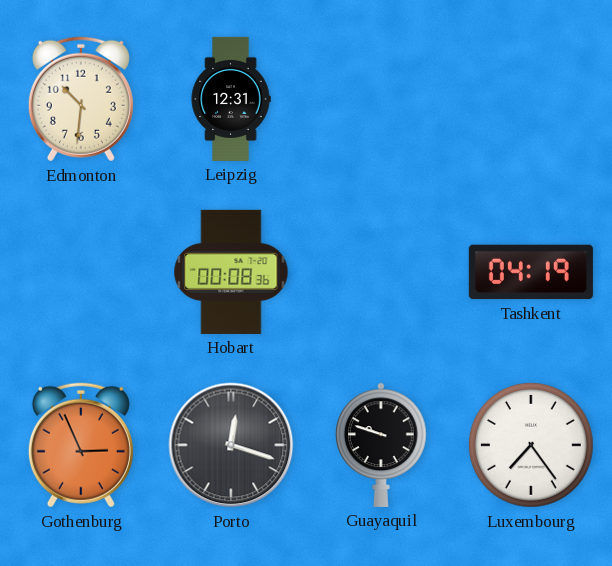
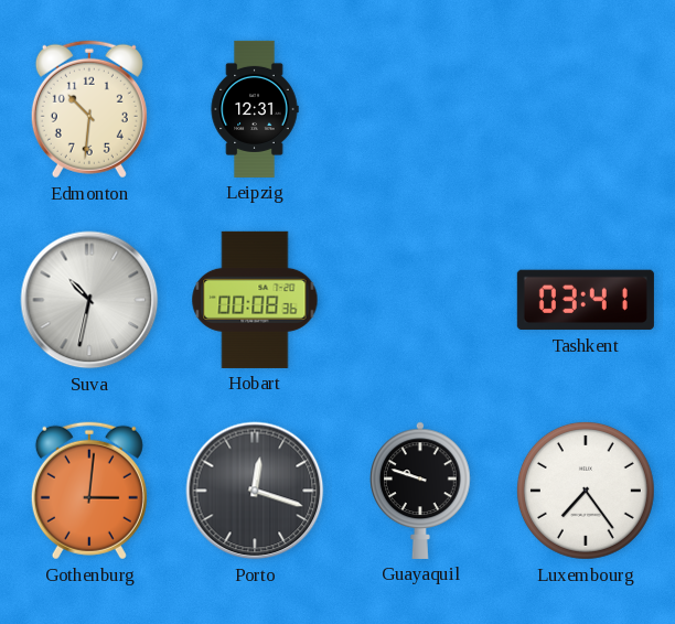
Suva: none -> 10:32 (89, 300)
Tashkent: 04:19 -> 03:41 (586, 300)
Gothenburg: 2:56 -> 3:01 (89, 491)
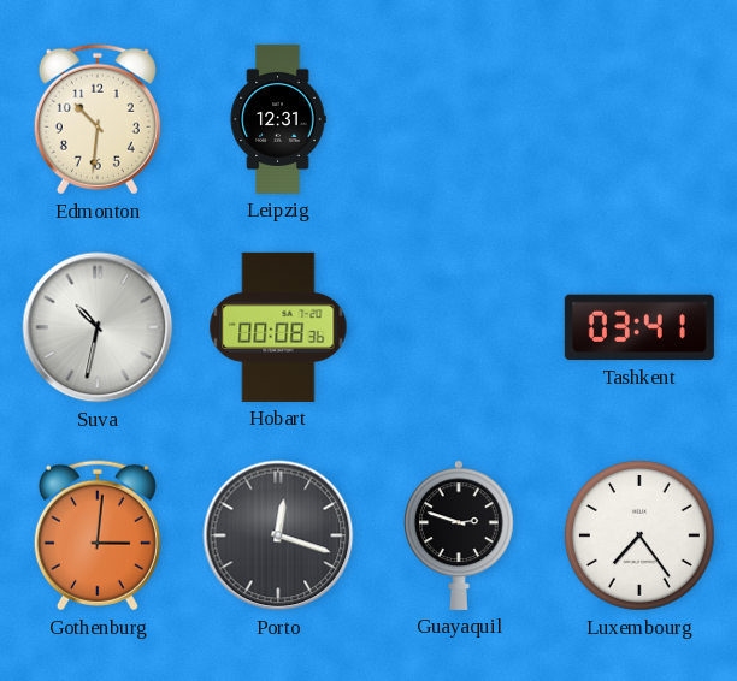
Guayaquil: 9:48 -> 2:48 (459, 535)
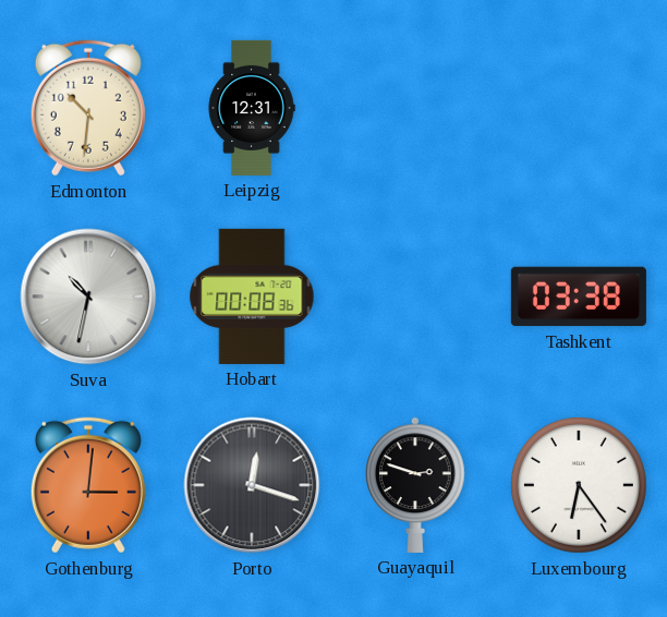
Tashkent: 03:41 -> 03:38 (579, 297)
Luxembourg: 7:24 -> 6:24 (579, 485)
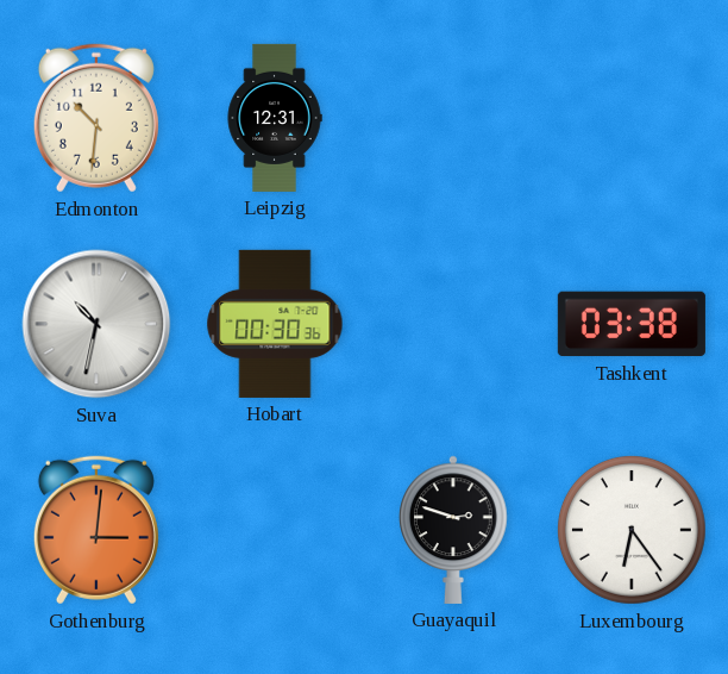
Hobart: 00:08 -> 00:30 (275, 324)
Porto: 12:18 -> none (252, 485)
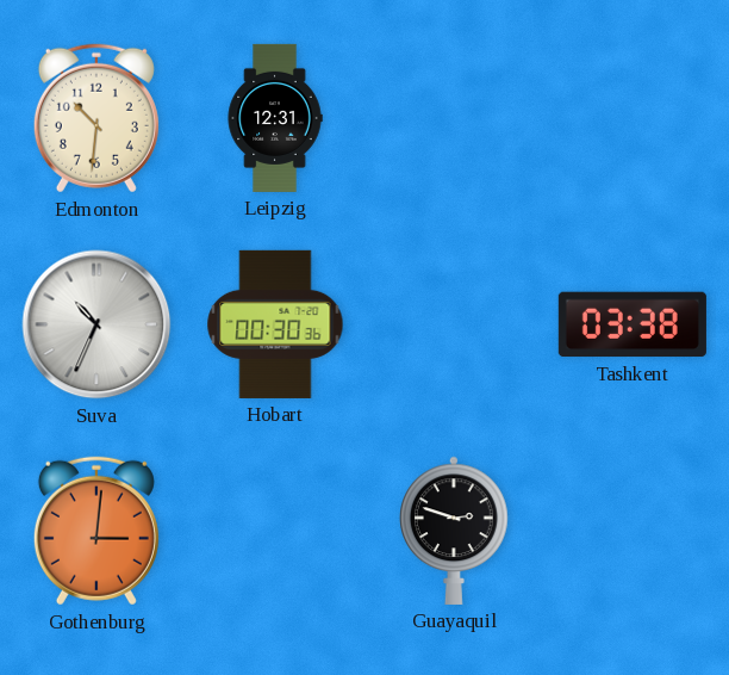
Suva: 10:32 -> 10:34 (96, 324)
Luxembourg: 6:24 -> none (632, 530)
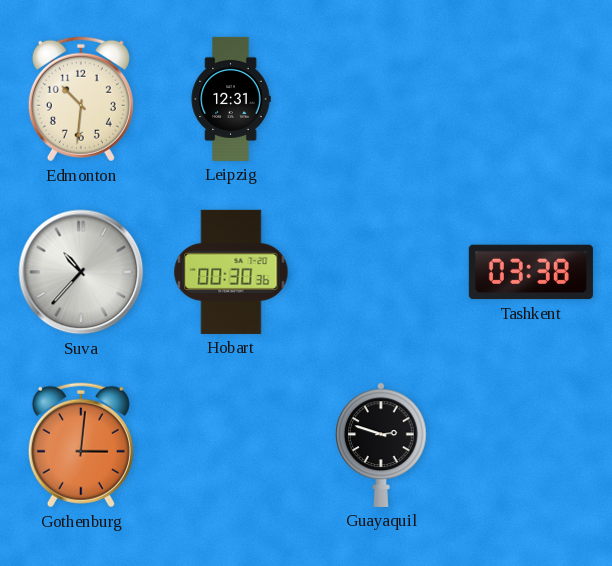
Suva: 10:34 -> 10:37 (81, 272)
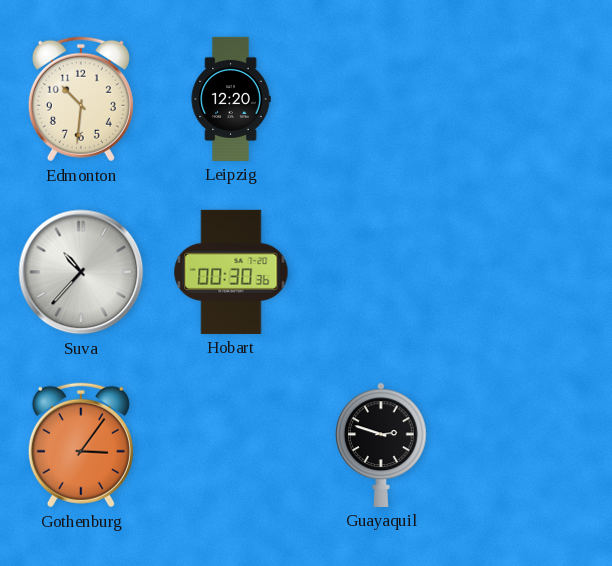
Leipzig: 12:31 -> 12:20 (231, 99)
Tashkent: 03:38 -> none (531, 272)
Gothenburg: 3:01 -> 3:06 (81, 445)
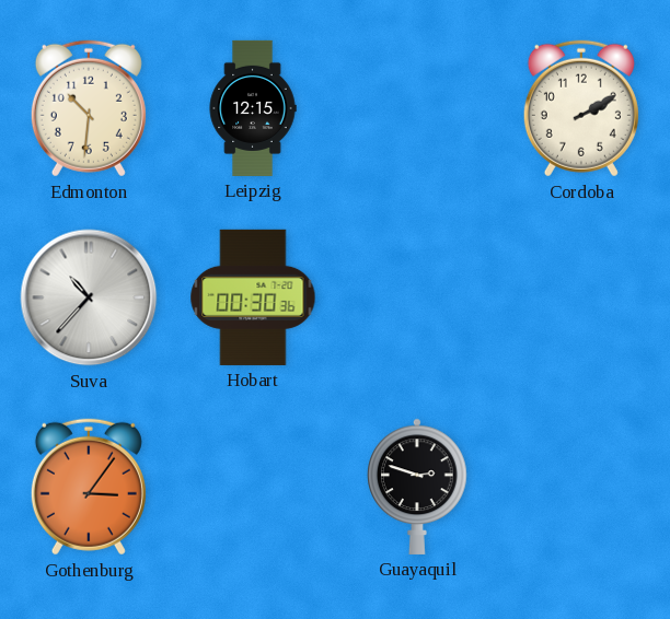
Leipzig: 12:20 -> 12:15 (253, 108)
Cordoba: none -> 2:10 (581, 108)
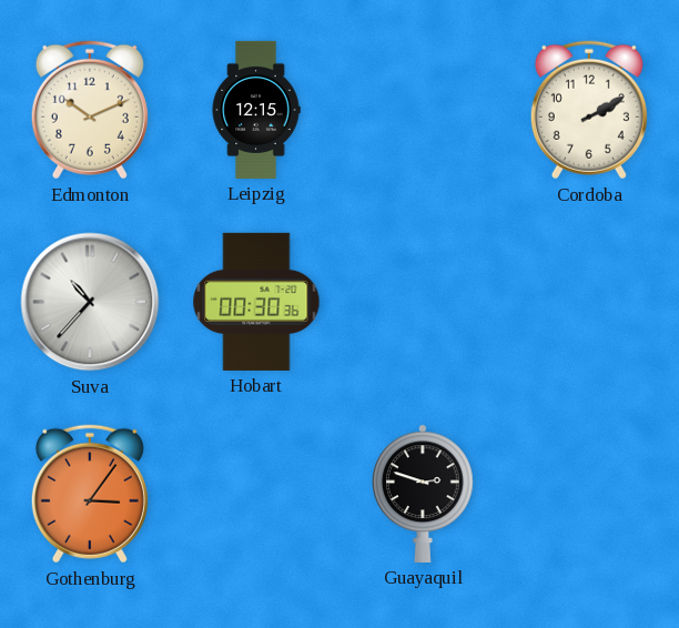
Edmonton: 10:31 -> 10:11 (90, 110)
